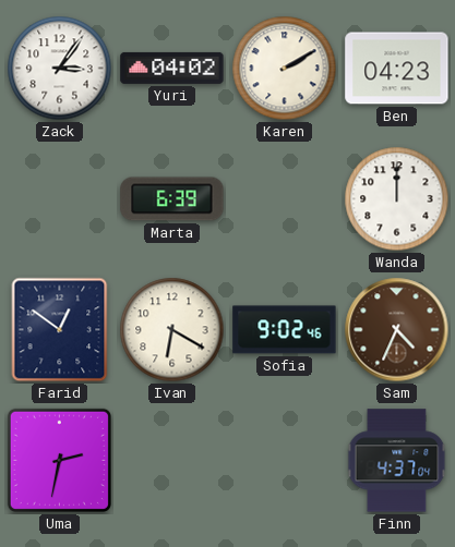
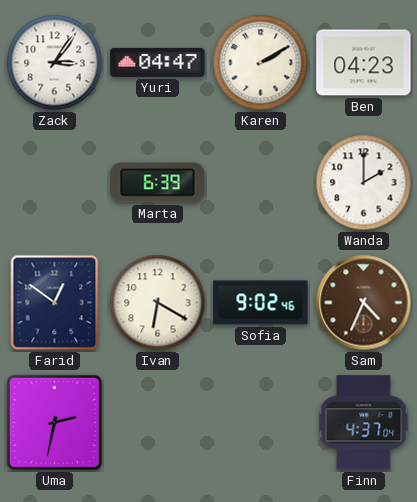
Yuri: 04:02 -> 04:47 (158, 62)
Wanda: 12:00 -> 2:00 (364, 183)
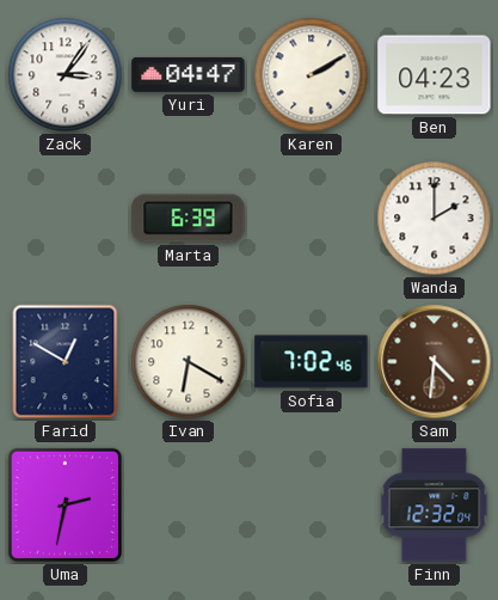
Farid: 12:51 -> 12:50 (66, 362)
Sofia: 9:02 -> 7:02 (312, 362)
Sam: 4:34 -> 4:31 (435, 362)
Finn: 4:37 -> 12:32 (435, 506)
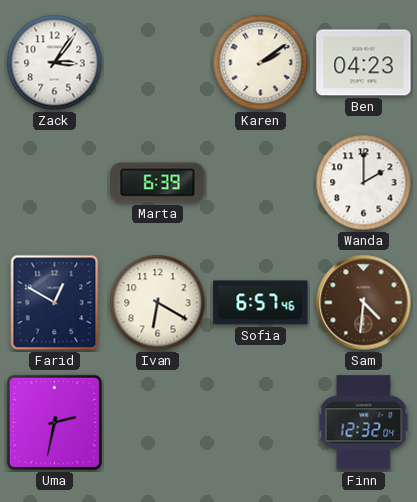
Yuri: 04:47 -> none (189, 74)
Karen: 2:10 -> 2:09 (261, 63)
Sofia: 7:02 -> 6:57 (261, 303)
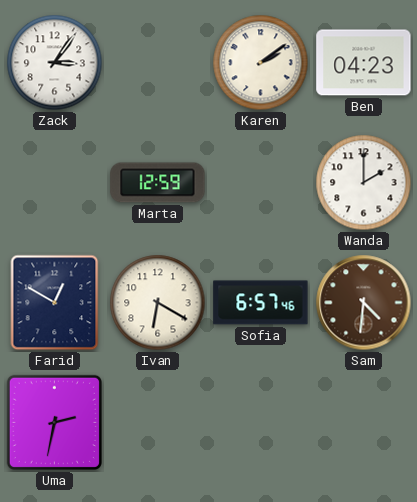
Marta: 6:39 -> 12:59 (158, 183)
Finn: 12:32 -> none (364, 423)
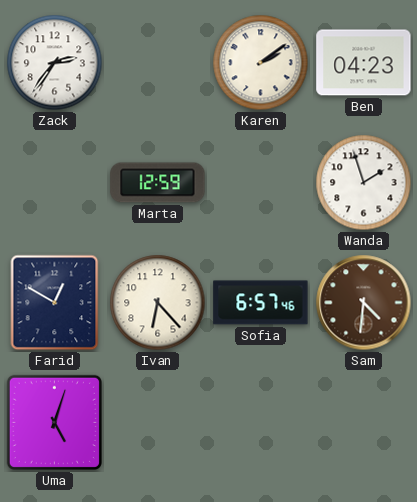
Zack: 3:06 -> 2:36 (55, 63)
Wanda: 2:00 -> 1:57 (364, 183)
Ivan: 6:20 -> 6:23 (158, 303)
Uma: 2:32 -> 5:03 (54, 422)
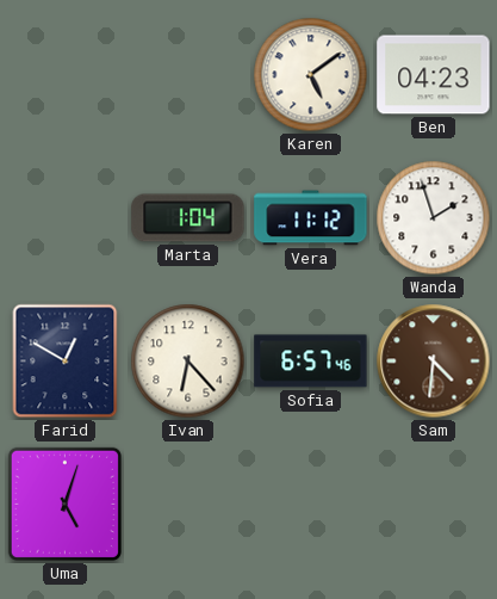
Zack: 2:36 -> none (55, 63)
Karen: 2:09 -> 5:09 (311, 75)
Marta: 12:59 -> 1:04 (188, 218)
Vera: none -> 11:12 (311, 218)
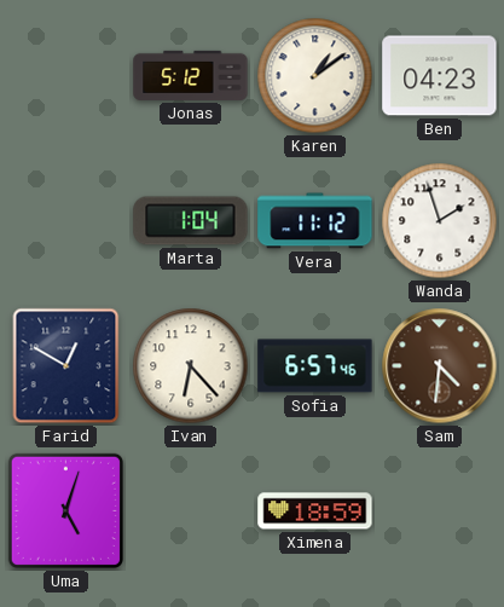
Jonas: none -> 5:12 (191, 75)
Karen: 5:09 -> 1:09 (315, 76)
Ximena: none -> 18:59 (315, 511)
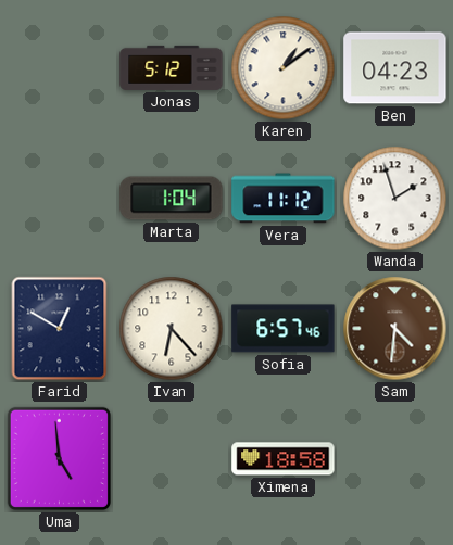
Uma: 5:03 -> 4:59 (59, 458)
Ximena: 18:59 -> 18:58 (284, 459)
